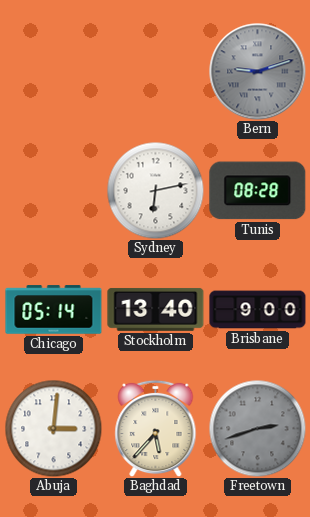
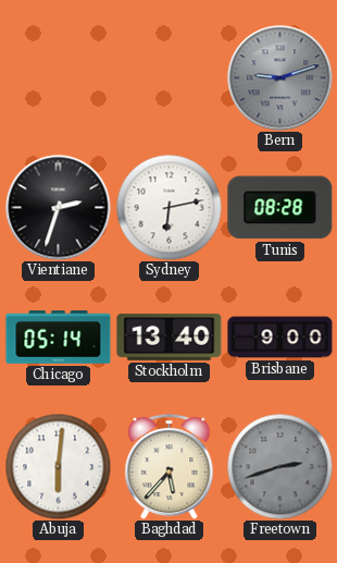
Vientiane: none -> 2:33 (59, 208)
Abuja: 3:01 -> 6:01 (58, 466)
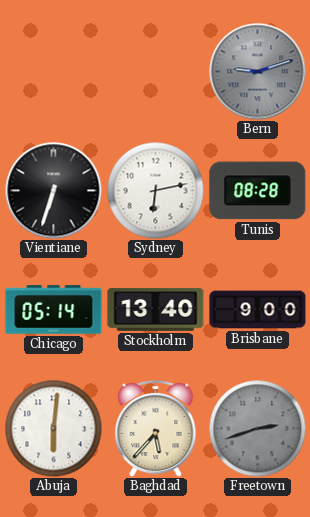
Vientiane: 2:33 -> 6:33 (54, 191)
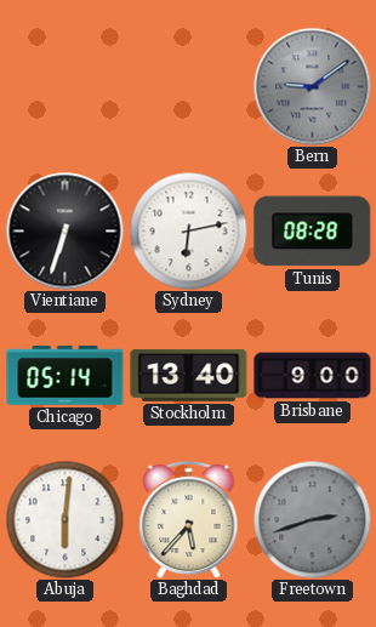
Bern: 9:12 -> 9:09 (313, 87)
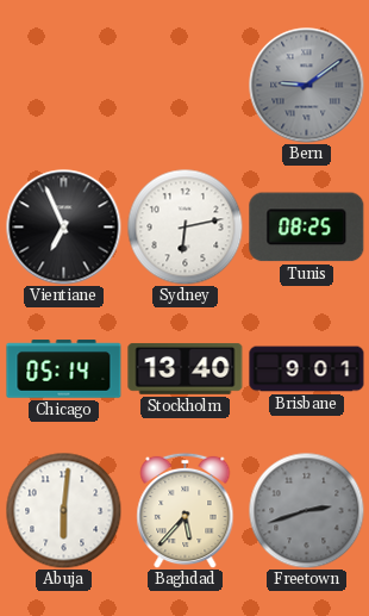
Vientiane: 6:33 -> 6:56 (64, 228)
Tunis: 08:28 -> 08:25 (307, 228)
Brisbane: 9:00 -> 9:01 (307, 369)
